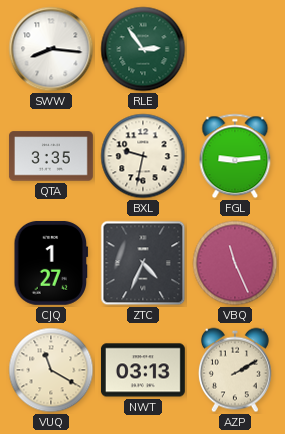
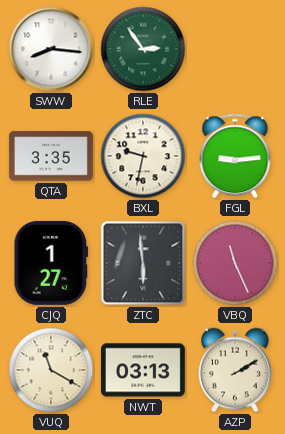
ZTC: 4:34 -> 5:59 (143, 263)
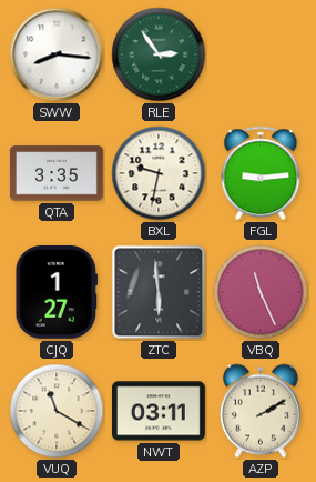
NWT: 03:13 -> 03:11 (159, 411)
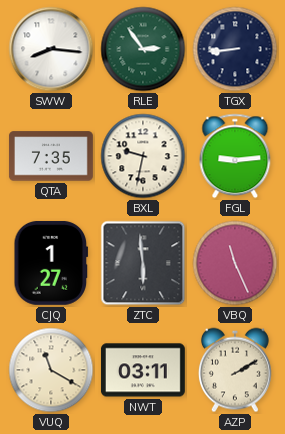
TGX: none -> 8:44 (235, 49)
QTA: 3:35 -> 7:35 (51, 156)
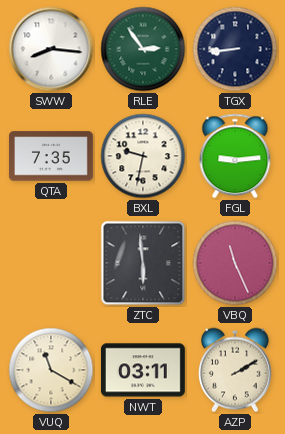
CJQ: 1:27 -> none (51, 263)
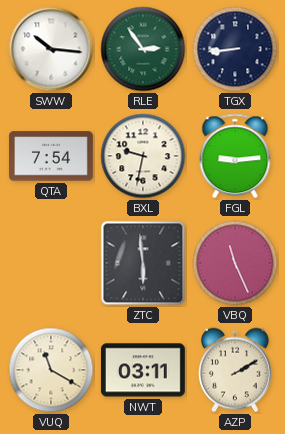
SWW: 8:16 -> 10:16 (51, 49)
QTA: 7:35 -> 7:54 (51, 156)
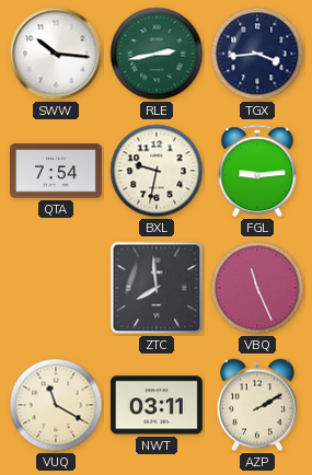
RLE: 2:54 -> 2:43 (157, 54)
TGX: 8:44 -> 3:44 (257, 54)
ZTC: 5:59 -> 7:59 (157, 288)
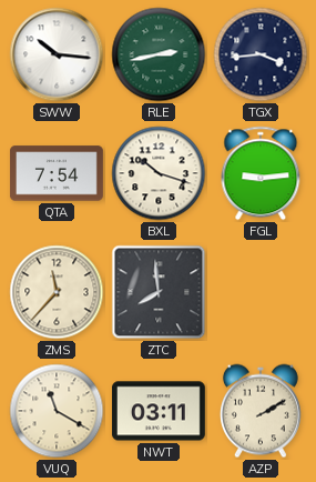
BXL: 9:32 -> 10:18 (159, 173)
ZMS: none -> 11:37 (57, 292)
VBQ: 11:26 -> none (257, 288)
